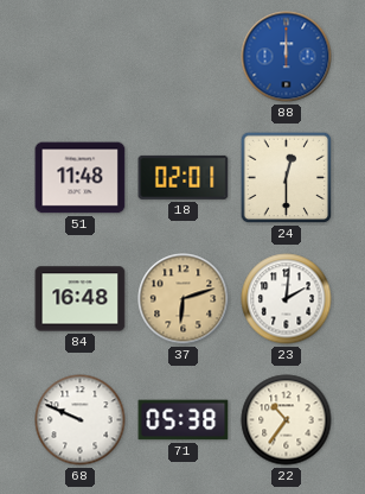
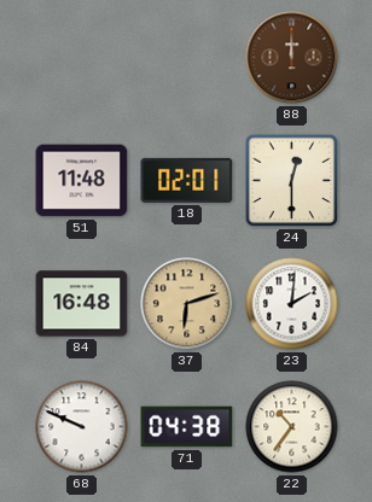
88 dial: blue -> brown (292, 58)
71: 05:38 -> 04:38 (187, 427)
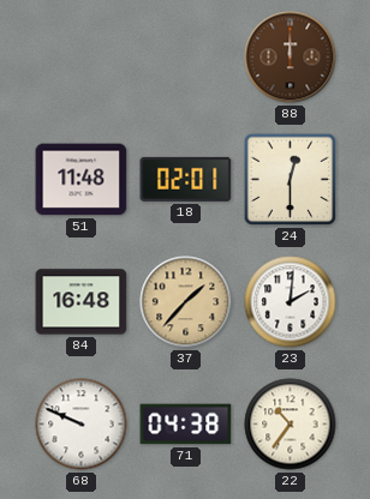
37: 6:12 -> 1:37 (186, 302)
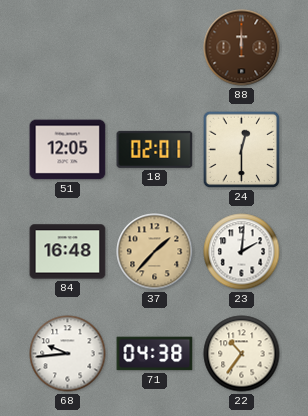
51: 11:48 -> 12:05 (68, 150)
68: 9:49 -> 9:44 (68, 354)
